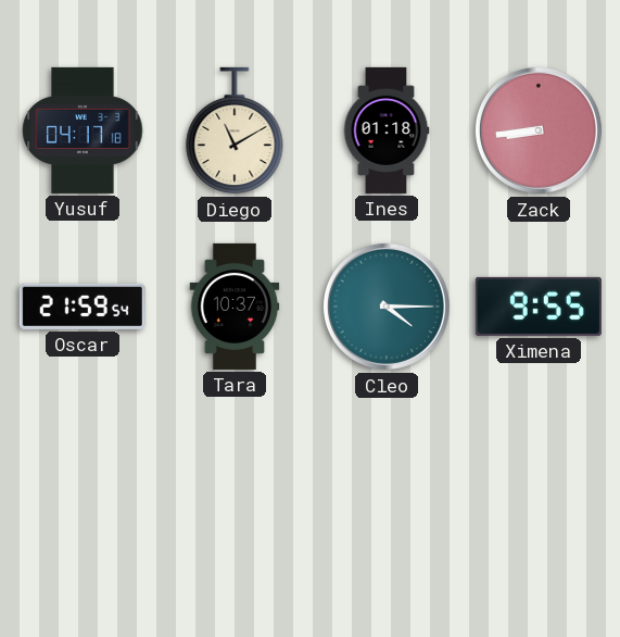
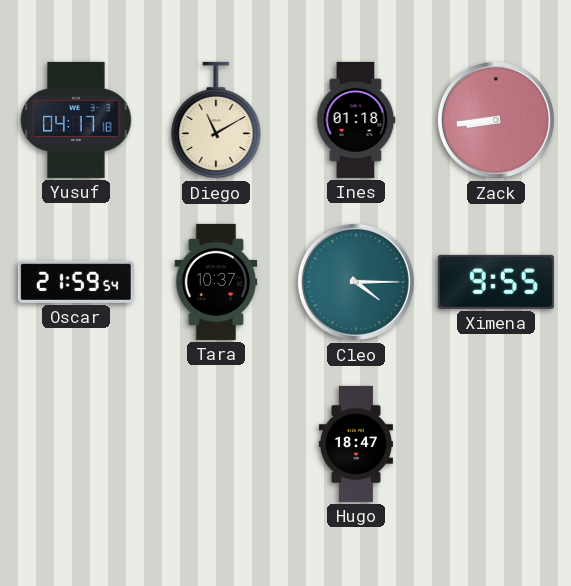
Hugo: none -> 18:47 (356, 444)
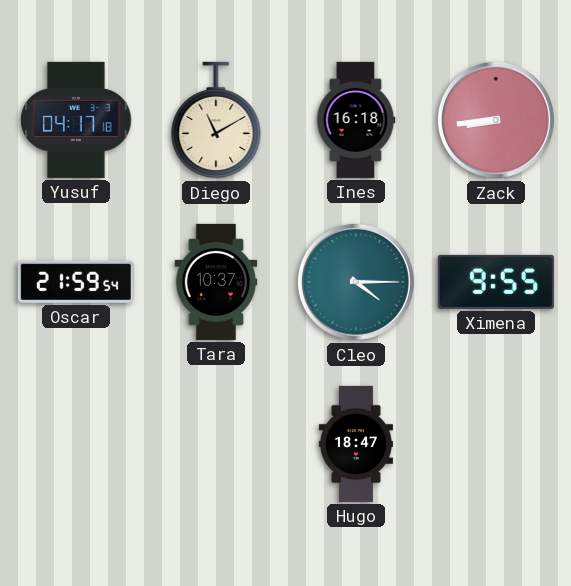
Ines: 01:18 -> 16:18 (356, 120)
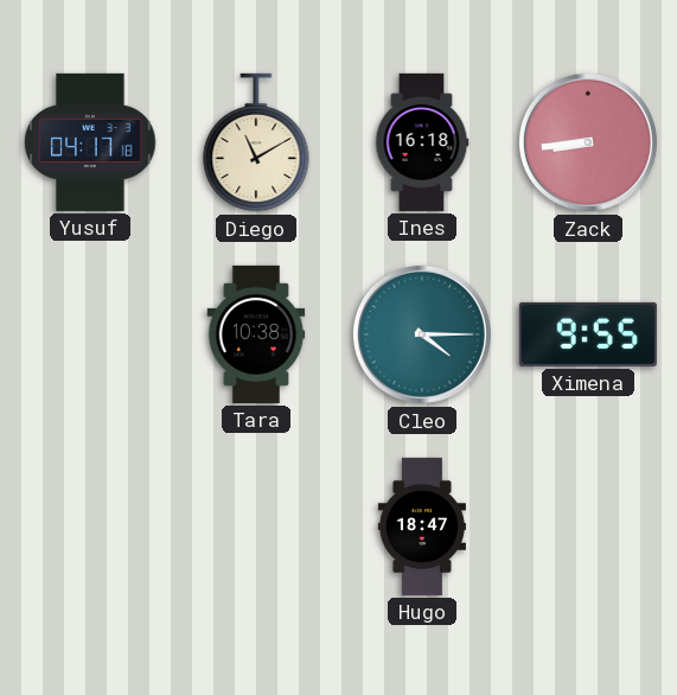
Oscar: 21:59 -> none (76, 282)
Tara: 10:37 -> 10:38 (256, 334)
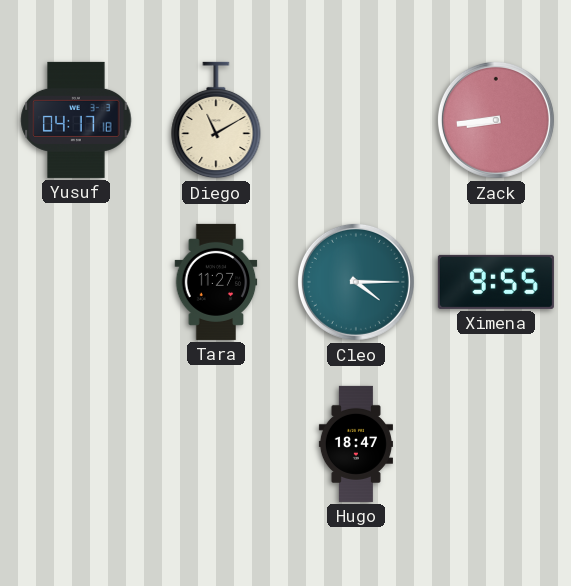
Ines: 16:18 -> none (422, 142)
Tara: 10:38 -> 11:27 (216, 282)
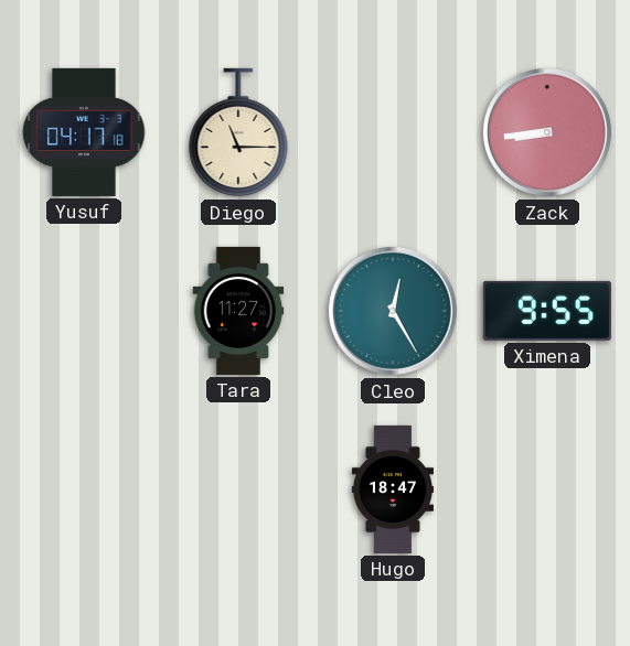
Diego: 11:10 -> 11:15 (238, 132)
Cleo: 4:15 -> 12:25 (393, 311)
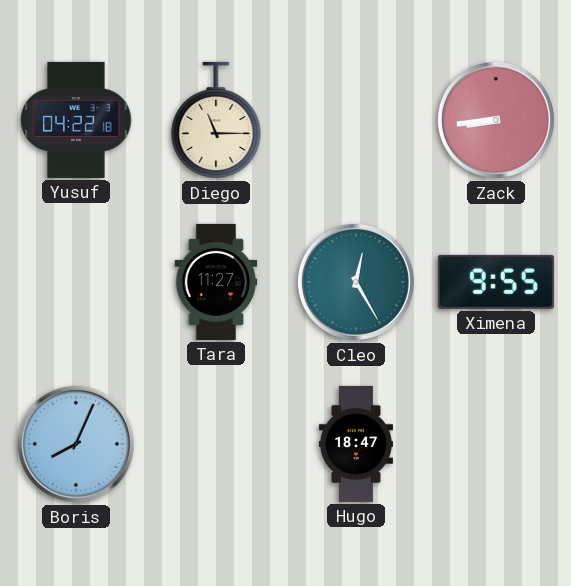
Yusuf: 04:17 -> 04:22 (76, 120)
Boris: none -> 8:04 (76, 444)
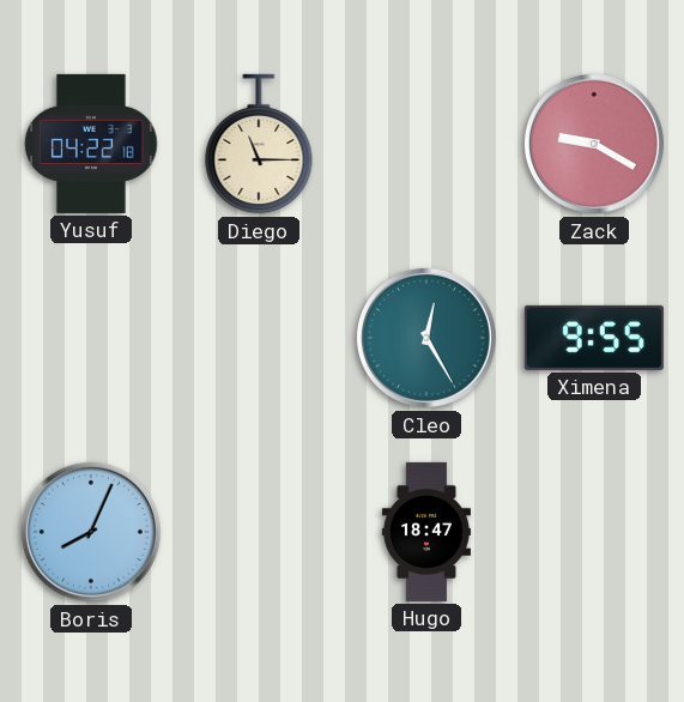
Zack: 8:44 -> 9:20 (594, 144)
Tara: 11:27 -> none (216, 282)
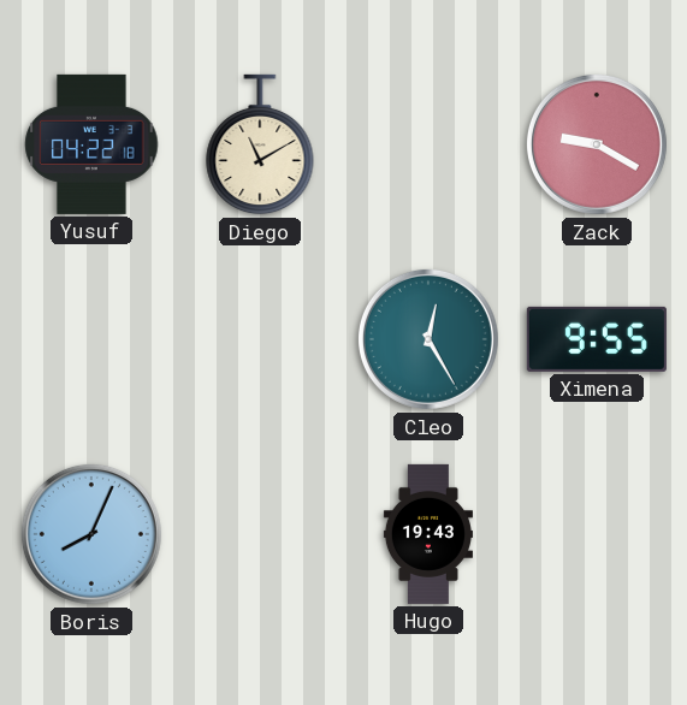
Diego: 11:15 -> 11:10 (260, 144)
Hugo: 18:47 -> 19:43 (428, 534)
